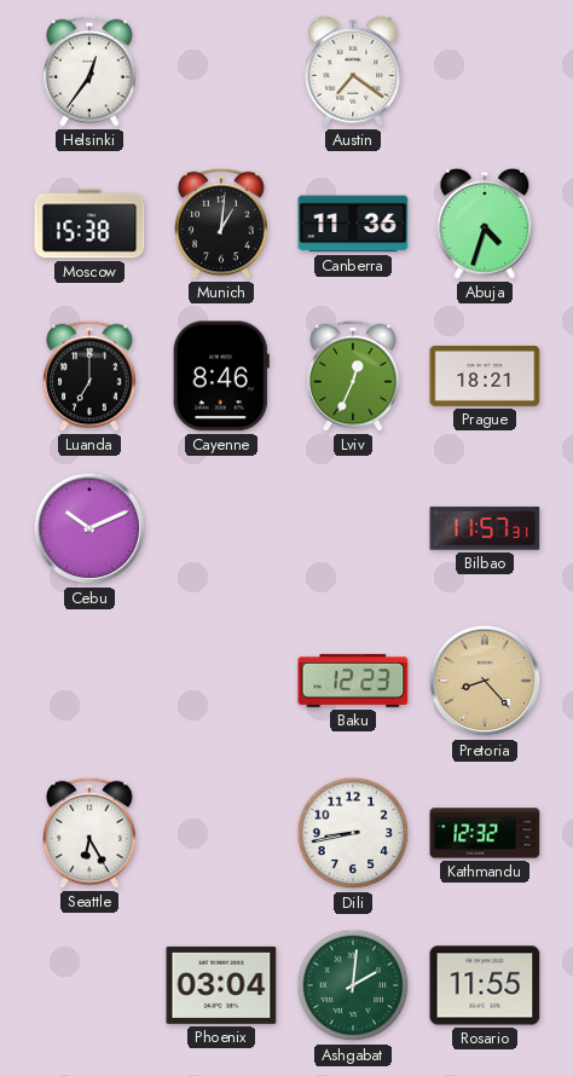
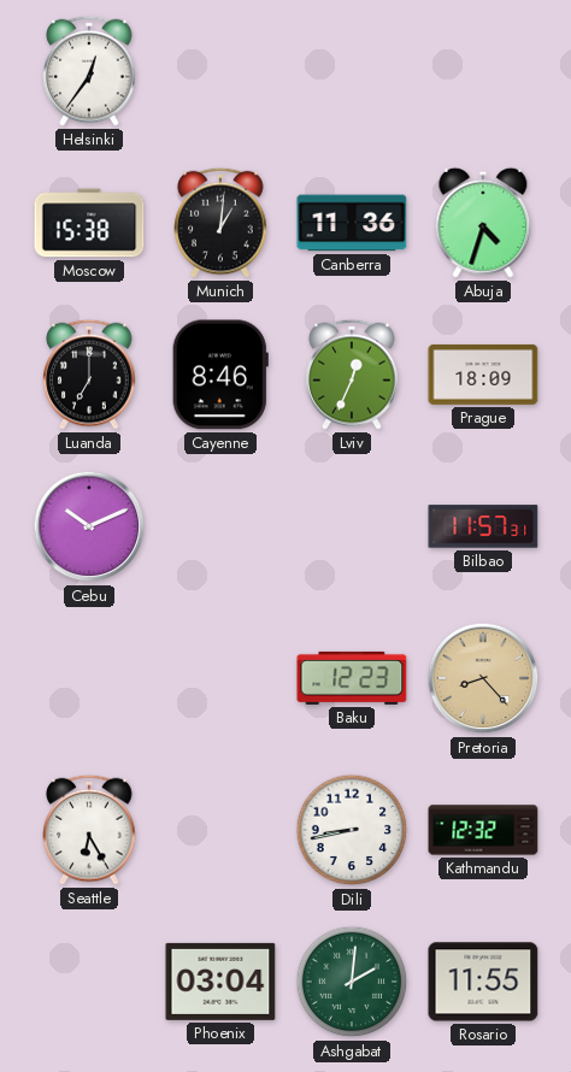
Austin: 7:21 -> none (353, 71)
Prague: 18:21 -> 18:09 (483, 375)
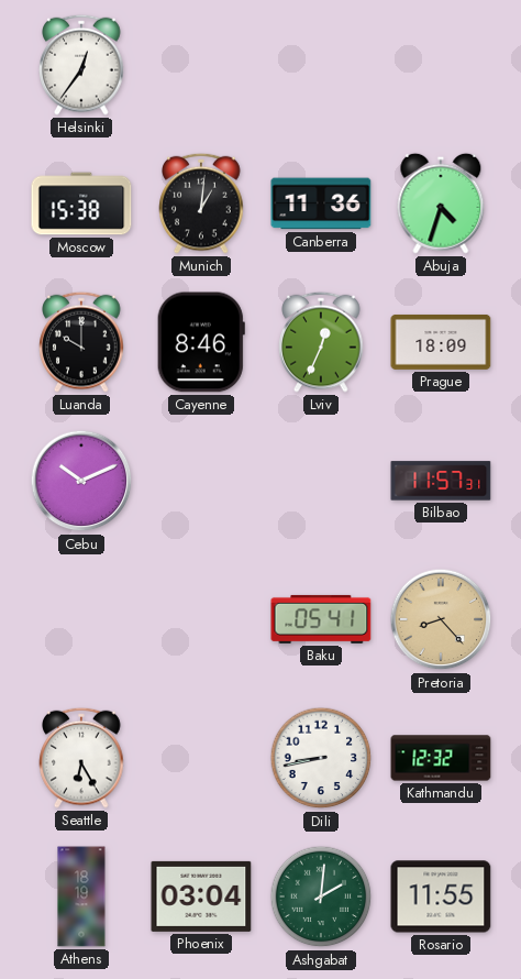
Luanda: 7:00 -> 10:00 (81, 342)
Baku: 12:23 -> 05:41 (321, 619)
Athens: none -> 18:19 (81, 897)
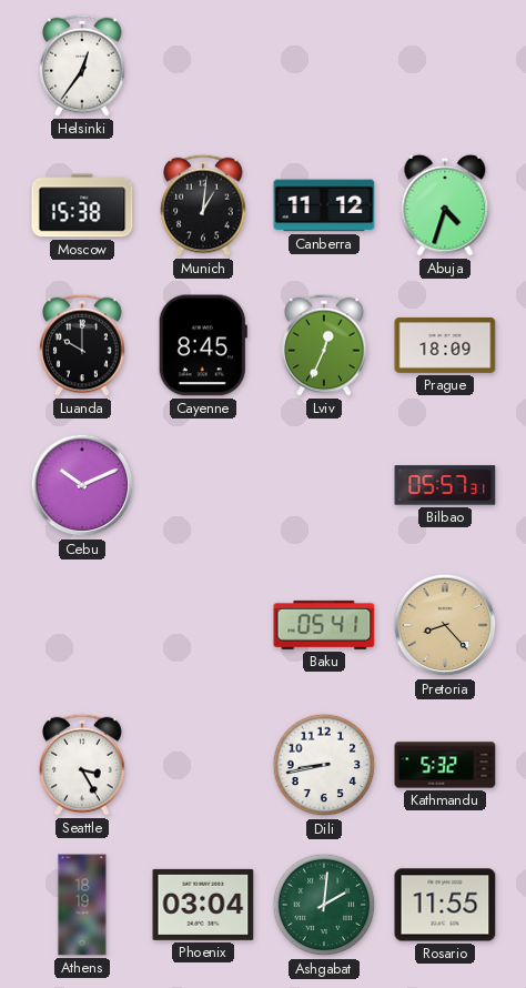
Canberra: 11:36 -> 11:12 (324, 205)
Cayenne: 8:46 -> 8:45 (203, 345)
Bilbao: 11:57 -> 05:57 (445, 485)
Seattle: 6:25 -> 3:25 (82, 765)
Kathmandu: 12:32 -> 5:32 (445, 765)
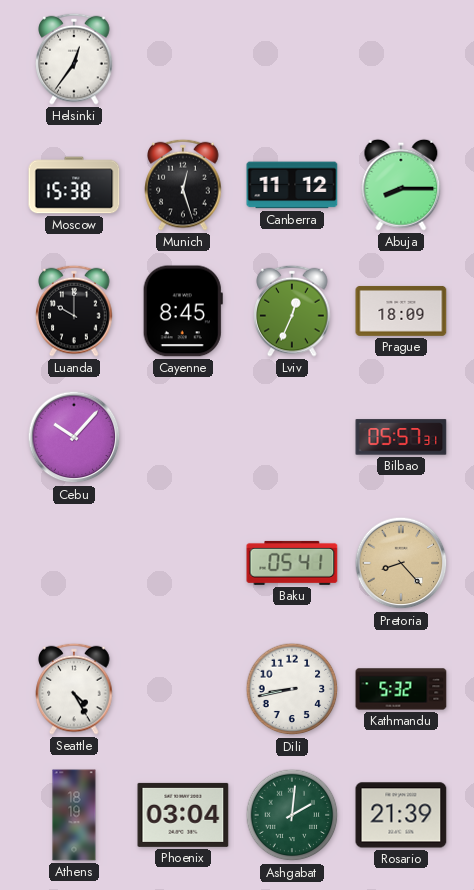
Munich: 1:01 -> 12:27 (183, 185)
Abuja: 4:33 -> 8:15 (401, 185)
Cebu: 10:11 -> 10:07 (74, 437)
Seattle: 3:25 -> 4:25 (74, 689)
Rosario: 11:55 -> 21:39 (401, 815)
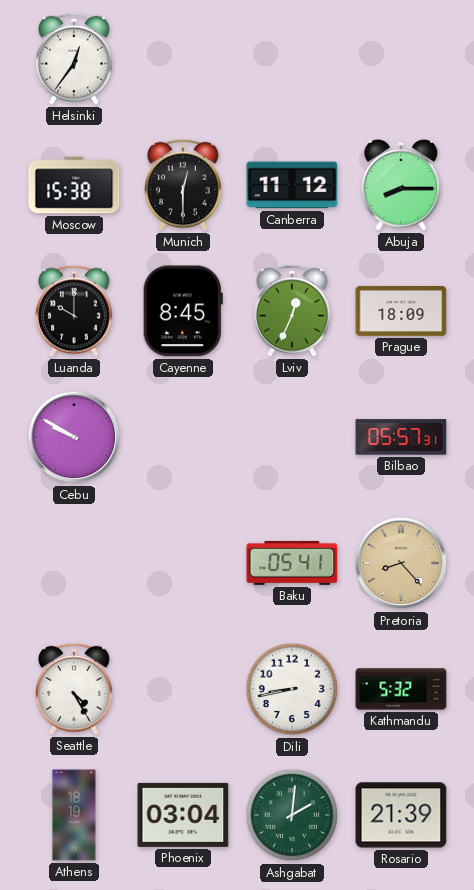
Munich: 12:27 -> 12:30 (183, 185)
Cebu: 10:07 -> 9:50 (74, 437)
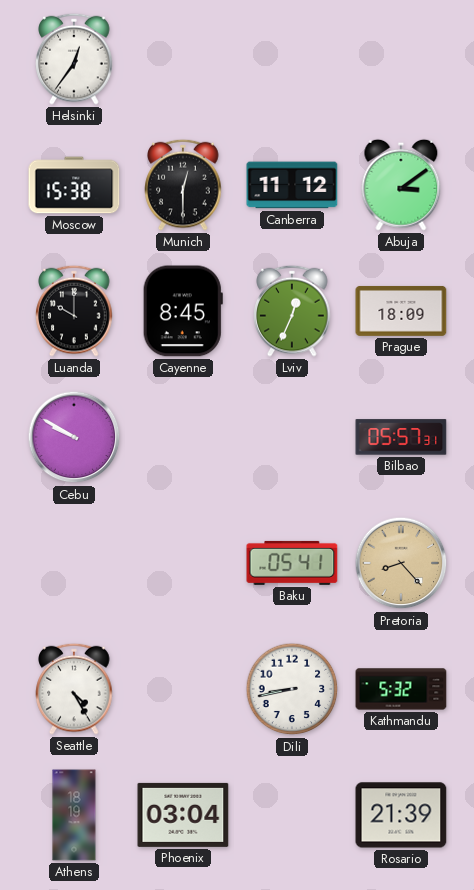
Abuja: 8:15 -> 3:09 (401, 185)
Ashgabat: 2:01 -> none (292, 815)
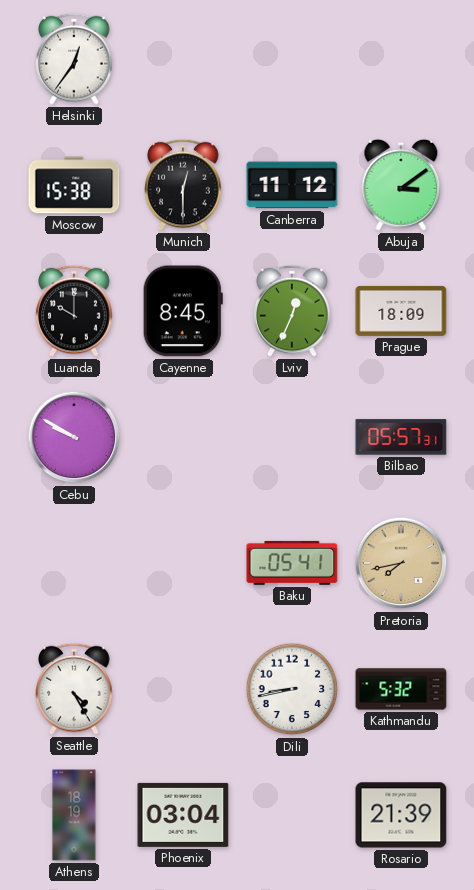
Pretoria: 8:23 -> 7:43 (401, 563)
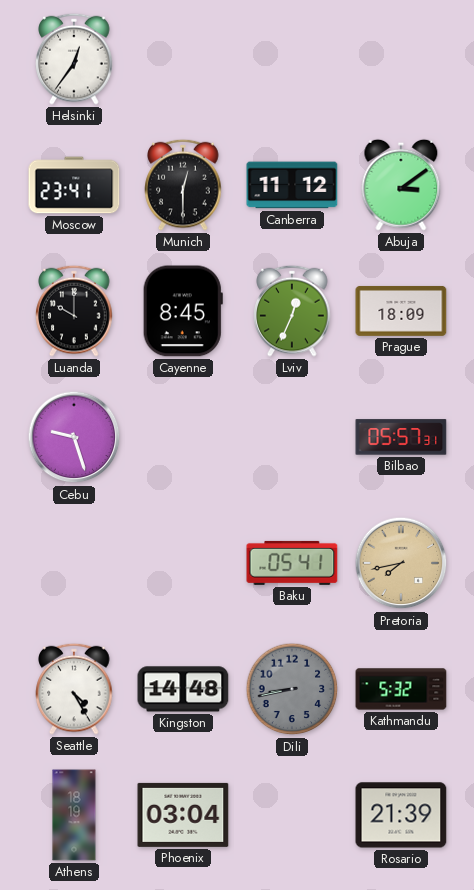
Moscow: 15:38 -> 23:41 (74, 185)
Cebu: 9:50 -> 9:27 (74, 437)
Kingston: none -> 14:48 (183, 689)
Dili dial: white -> grey (292, 689)
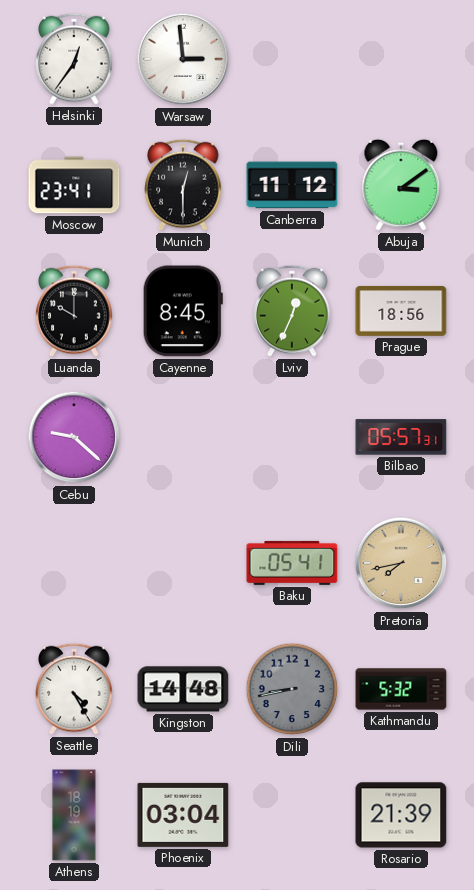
Warsaw: none -> 2:59 (183, 59)
Prague: 18:09 -> 18:56 (401, 311)
Cebu: 9:27 -> 9:22 (74, 437)
